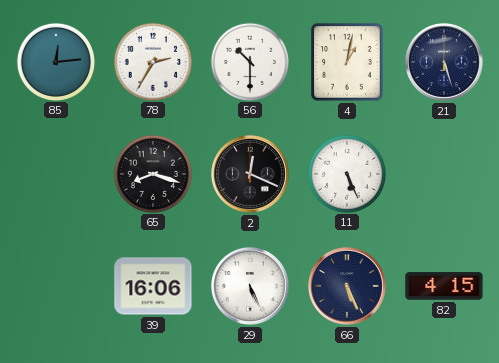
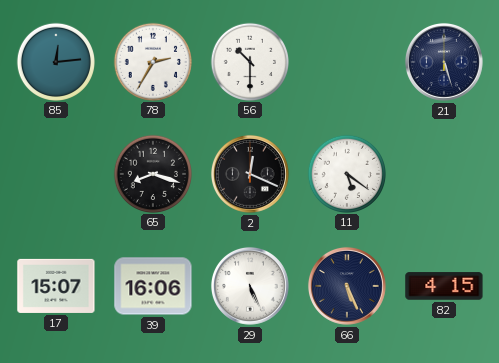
4: 1:02 -> none (347, 62)
11: 5:26 -> 5:21 (346, 173)
17: none -> 15:07 (56, 286)
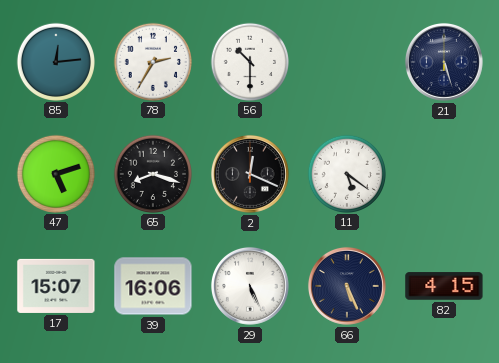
47: none -> 5:12 (55, 173)
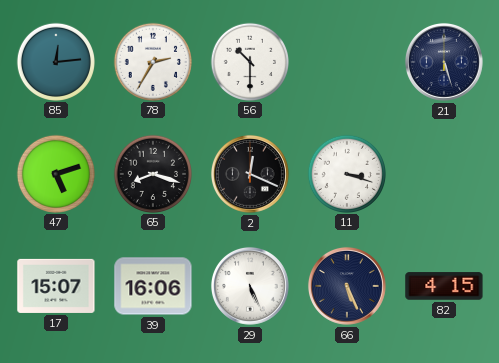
11: 5:21 -> 3:18 (346, 173)
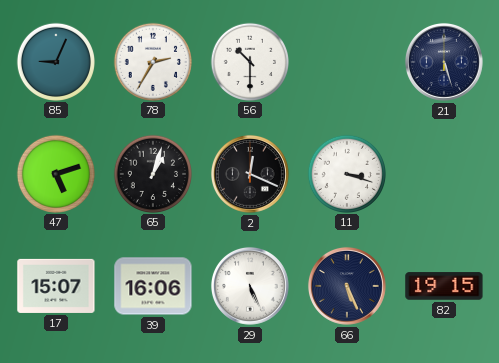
85: 12:14 -> 9:04 (55, 61)
65: 8:18 -> 1:03 (152, 173)
82: 4:15 -> 19:15 (444, 286)
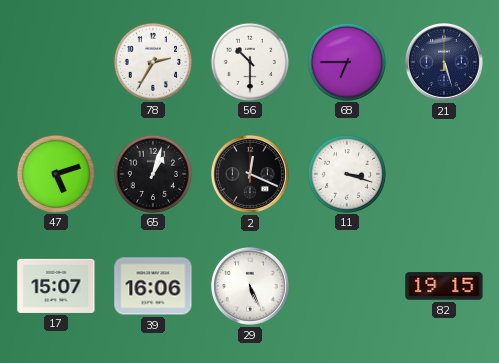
85: 9:04 -> none (55, 61)
68: none -> 6:45 (346, 61)
66: 5:26 -> none (347, 286)
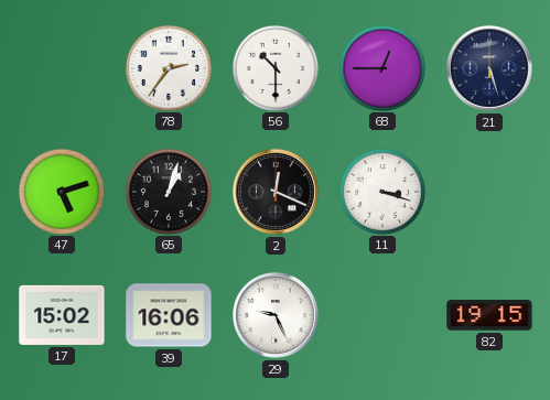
78: 2:35 -> 2:36 (168, 67)
68: 6:45 -> 12:45 (381, 67)
17: 15:07 -> 15:02 (62, 315)
29: 5:26 -> 9:26 (276, 315)
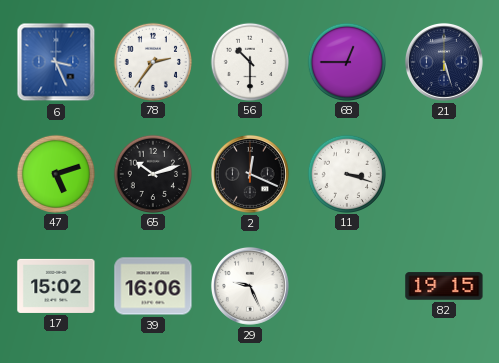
6: none -> 3:26 (56, 62)
65: 1:03 -> 10:12 (152, 173)
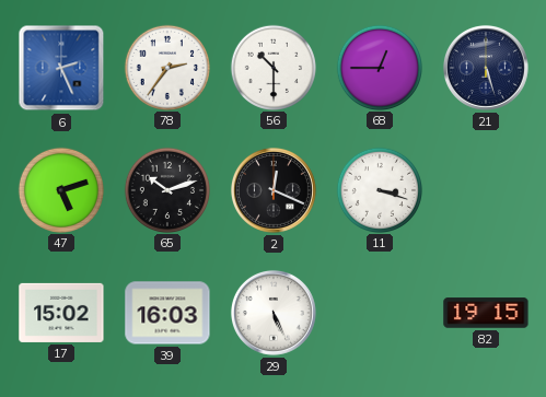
6: 3:26 -> 2:26 (61, 68)
39: 16:06 -> 16:03 (167, 313)
29: 9:26 -> 5:26 (274, 313)
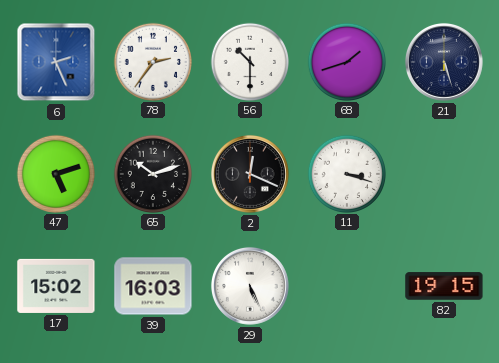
68: 12:45 -> 1:42 (346, 61)
